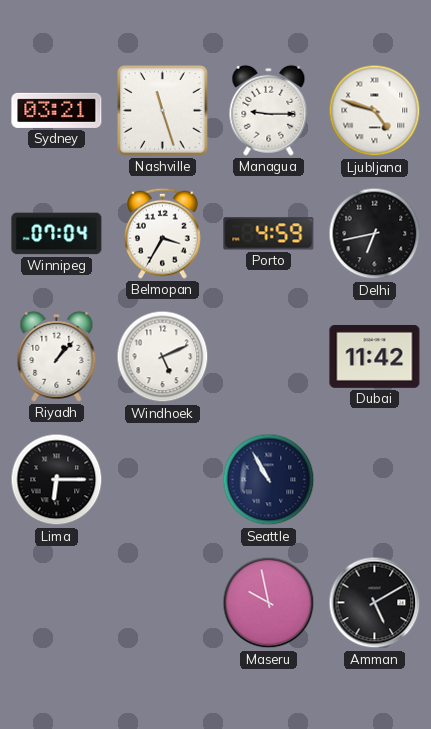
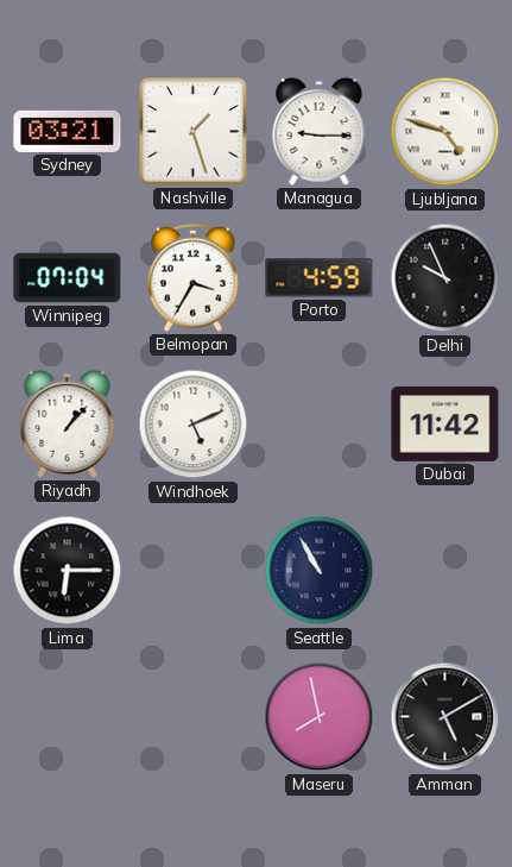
Nashville: 11:27 -> 1:27 (194, 132)
Delhi: 6:43 -> 9:56 (445, 278)
Maseru: 9:58 -> 7:58 (320, 717)
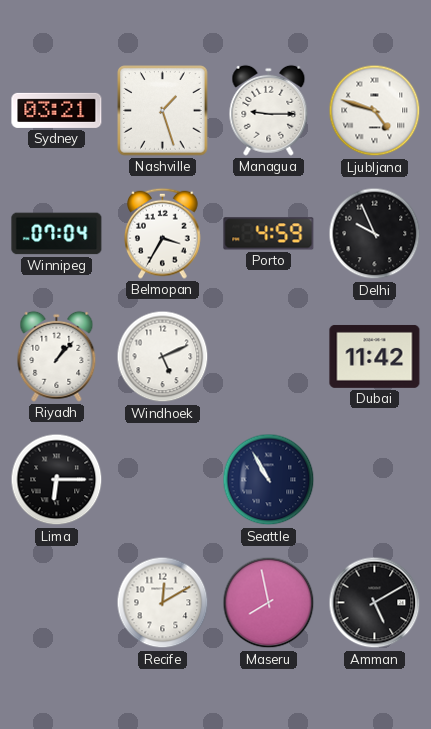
Recife: none -> 12:10 (163, 603)
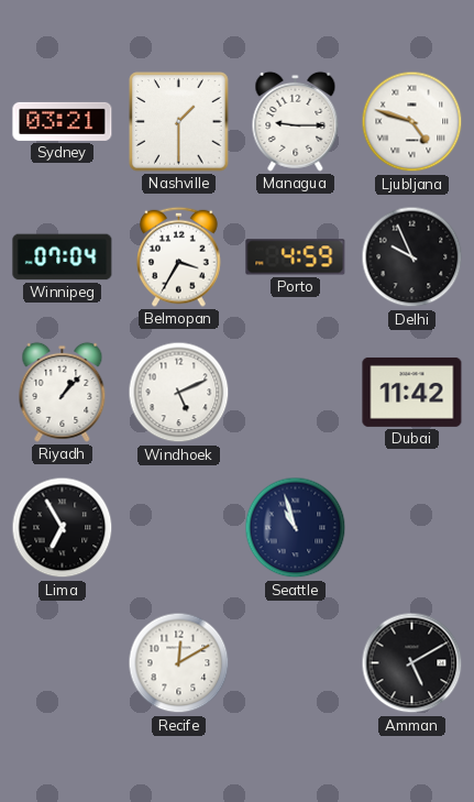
Nashville: 1:27 -> 1:30 (179, 122)
Lima: 6:15 -> 6:55 (63, 528)
Seattle: 10:55 -> 10:57 (296, 528)
Maseru: 7:58 -> none (269, 603)
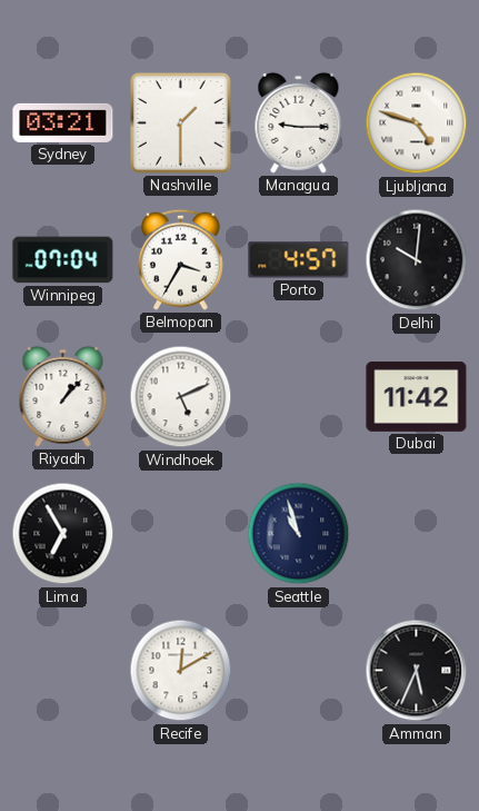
Porto: 4:59 -> 4:57 (299, 260)
Delhi: 9:56 -> 10:01 (417, 260)
Amman: 5:10 -> 5:34 (417, 671)
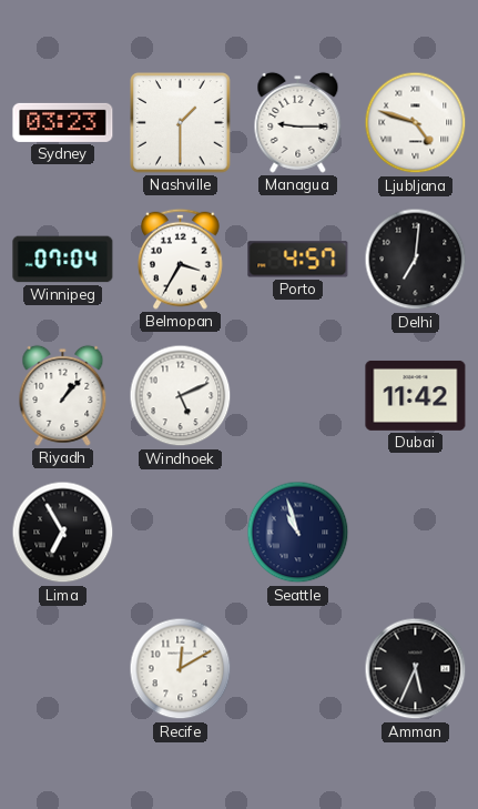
Sydney: 03:21 -> 03:23 (63, 122)
Delhi: 10:01 -> 7:01 (416, 260)
